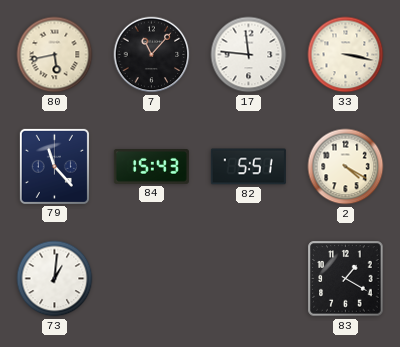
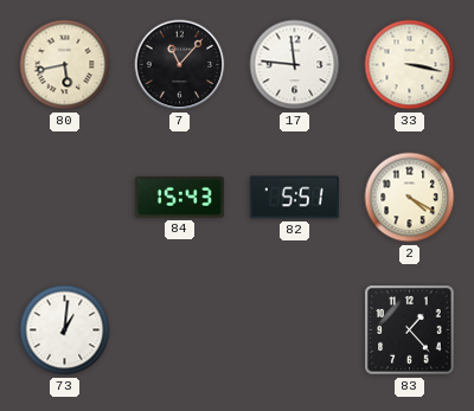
79: 11:23 -> none (54, 166)
83: 1:20 -> 1:23 (410, 330)
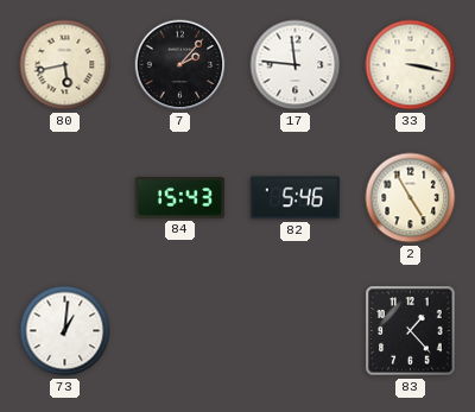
7: 11:07 -> 2:07 (180, 65)
82: 5:51 -> 5:46 (294, 198)
2: 4:20 -> 4:55 (411, 198)
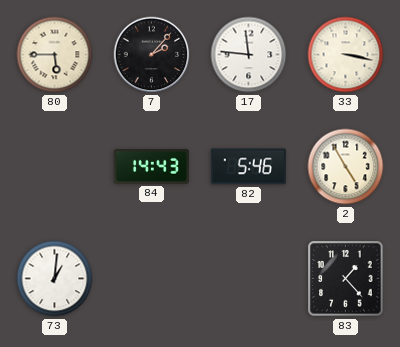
80: 5:43 -> 5:45 (55, 55)
84: 15:43 -> 14:43 (151, 167)
